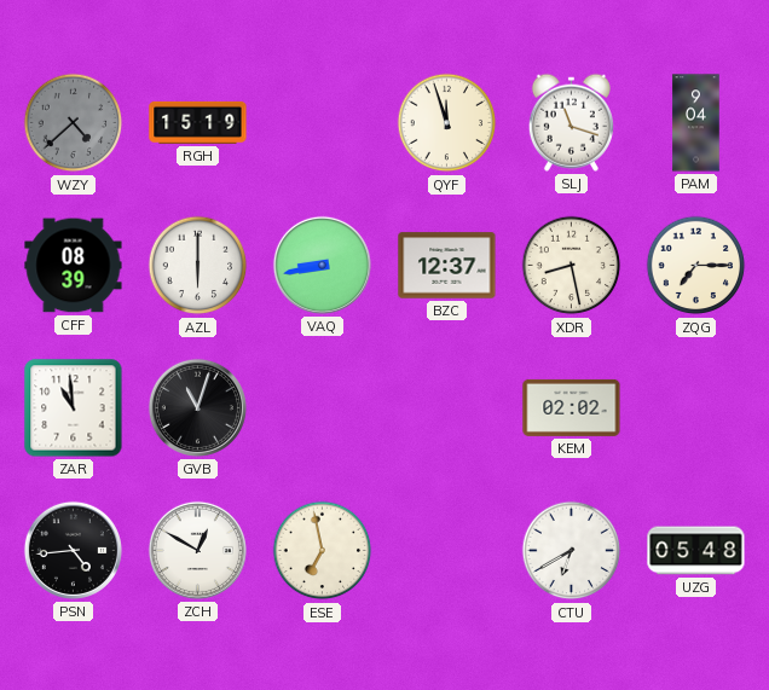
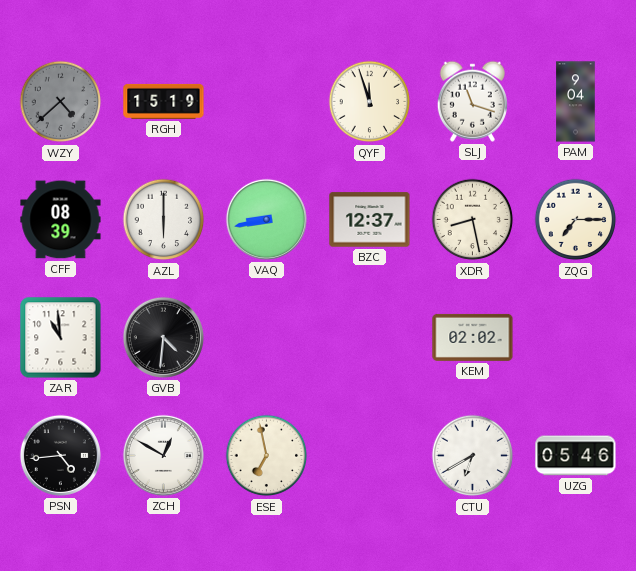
GVB: 11:03 -> 4:31 (163, 337)
UZG: 05:48 -> 05:46 (576, 456)
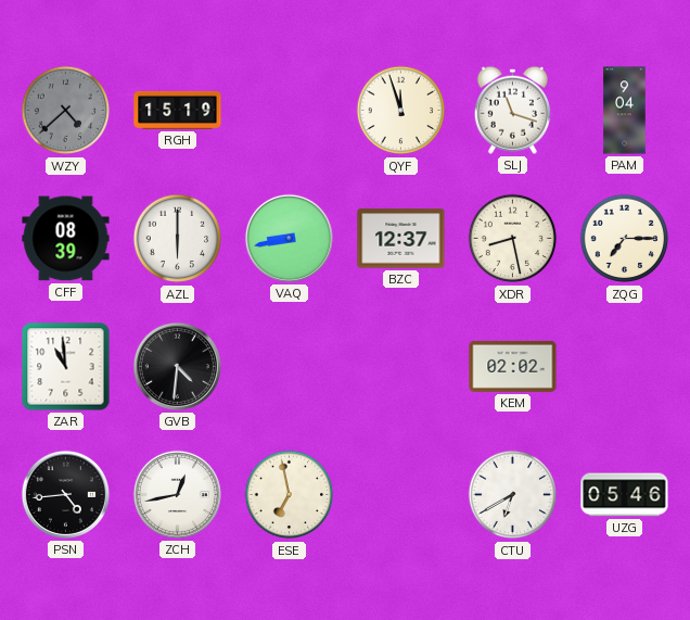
ZCH: 12:50 -> 12:43 (177, 494)
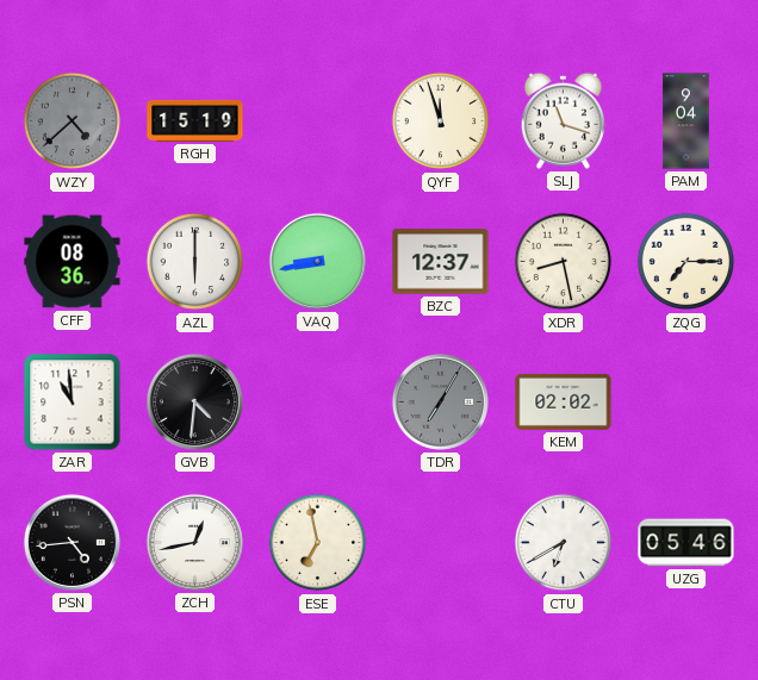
CFF: 08:39 -> 08:36 (73, 262)
TDR: none -> 7:05 (440, 401)
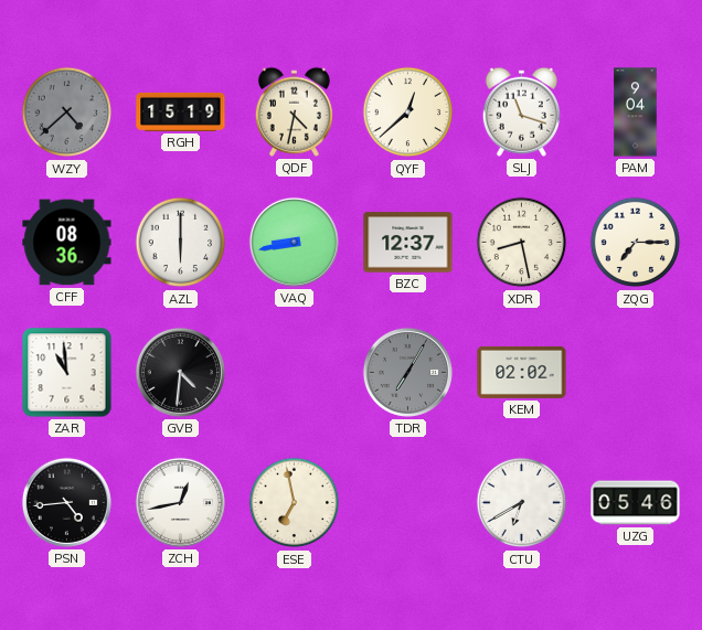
QDF: none -> 4:32 (294, 111)
QYF: 11:57 -> 12:38 (408, 113)
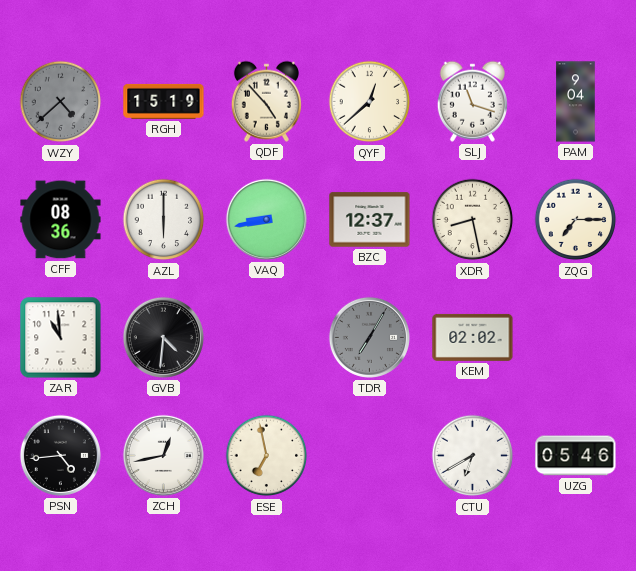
QDF: 4:32 -> 4:53 (266, 101)
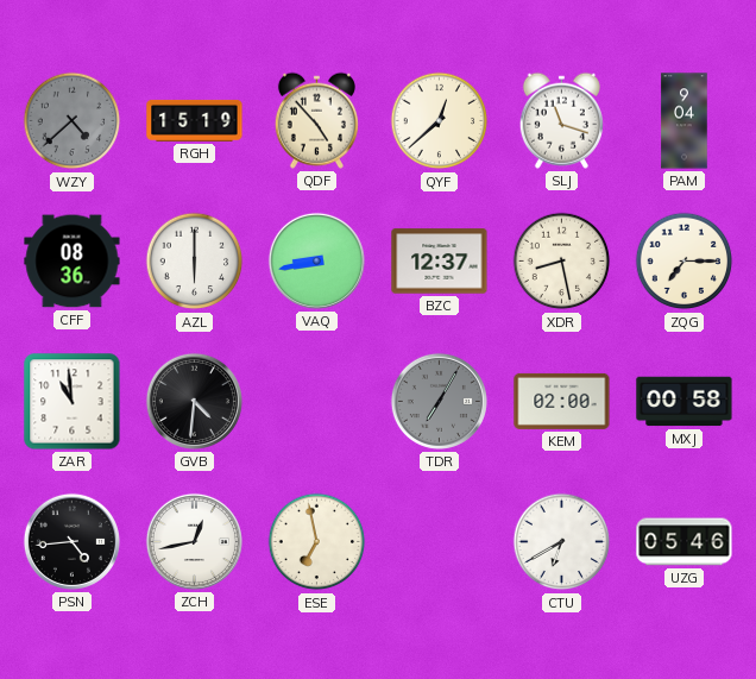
KEM: 02:02 -> 02:00 (562, 401)
MXJ: none -> 00:58 (685, 402)
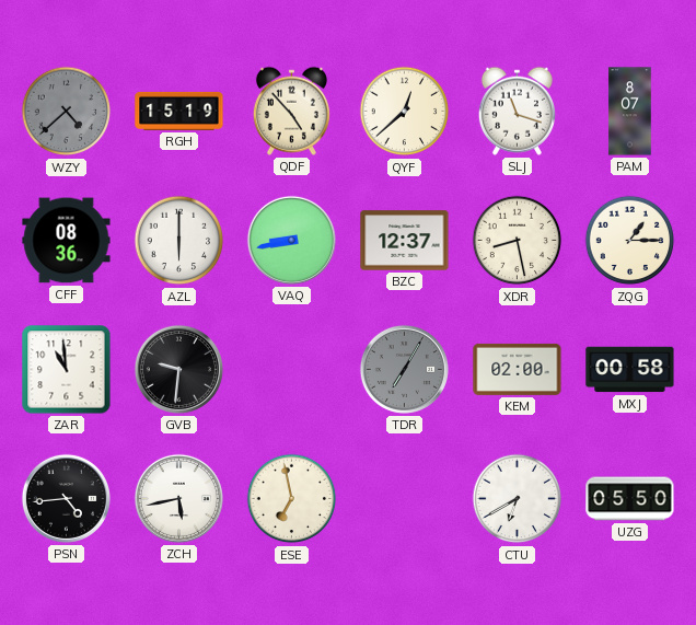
PAM: 9:04 -> 8:07 (630, 112)
ZQG: 7:15 -> 1:15 (630, 241)
GVB: 4:31 -> 9:31 (178, 369)
ZCH: 12:43 -> 5:43 (178, 498)
UZG: 05:46 -> 05:50 (630, 499)
